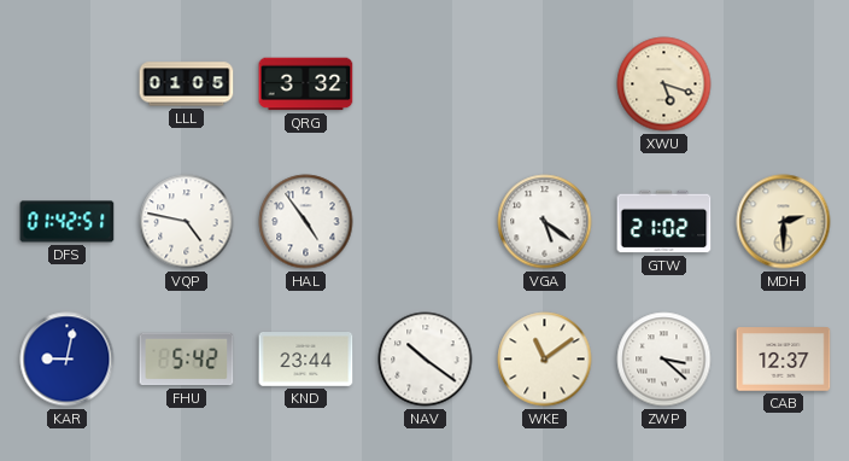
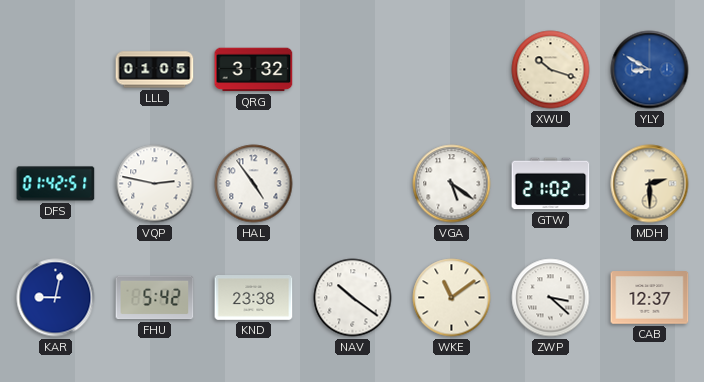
XWU: 5:18 -> 10:18 (551, 70)
YLY: none -> 8:50 (650, 70)
VQP: 4:47 -> 2:47 (155, 184)
KND: 23:44 -> 23:38 (254, 298)
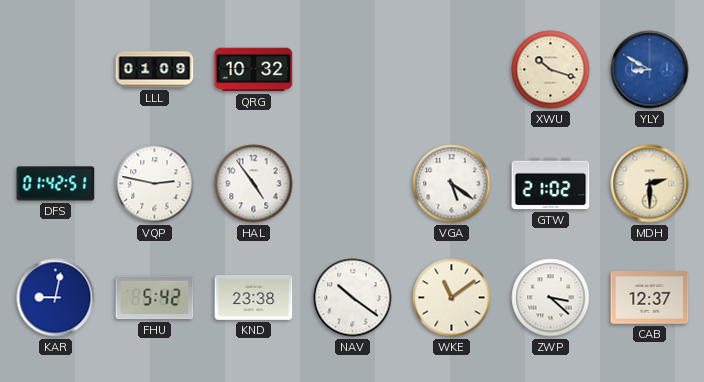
LLL: 01:05 -> 01:09 (155, 70)
QRG: 3:32 -> 10:32 (254, 70)
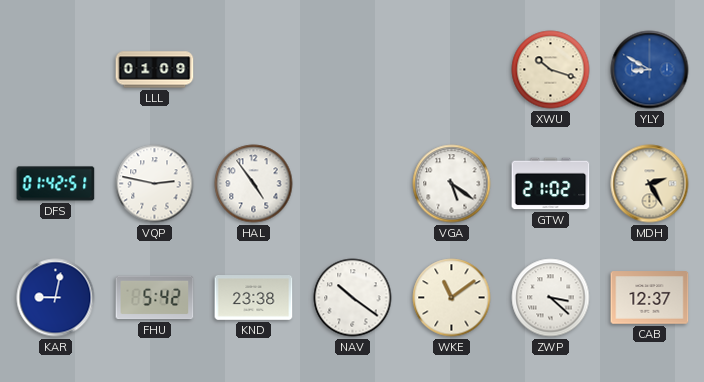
QRG: 10:32 -> none (254, 70)
MDH: 2:30 -> 2:25 (650, 184)
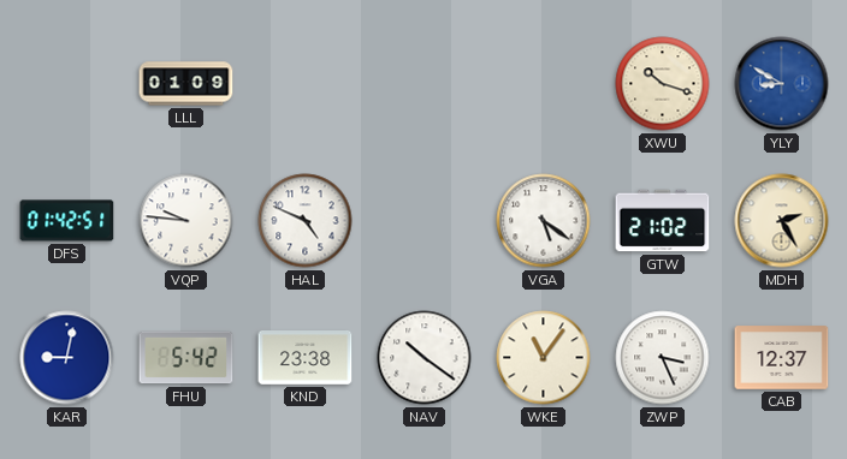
VQP: 2:47 -> 9:46 (186, 221)
HAL: 4:54 -> 4:49 (306, 221)
WKE: 11:09 -> 11:06 (544, 358)
ZWP: 3:22 -> 3:26 (663, 358)
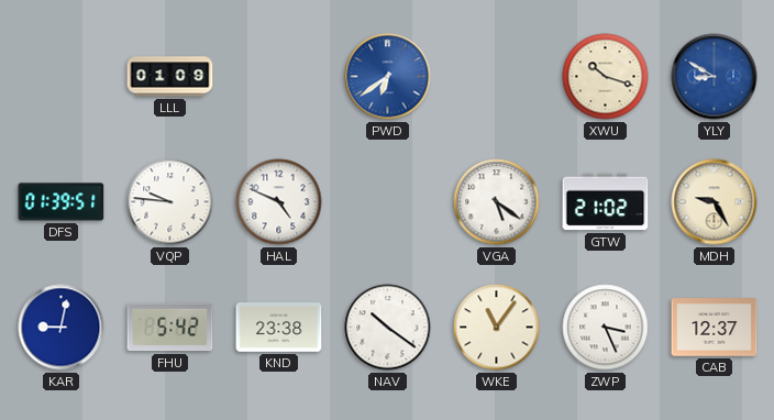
PWD: none -> 6:39 (388, 77)
DFS: 01:42 -> 01:39 (62, 202)
MDH: 2:25 -> 9:25 (715, 202)
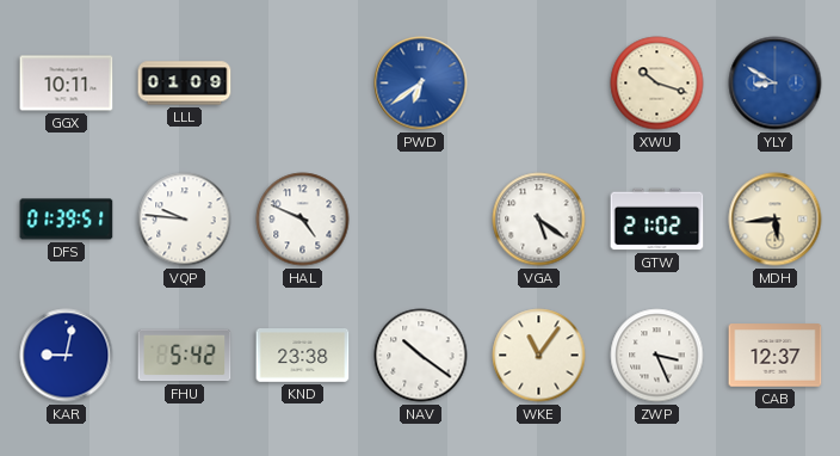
GGX: none -> 10:11 (67, 84)
MDH: 9:25 -> 5:44 (776, 220)
